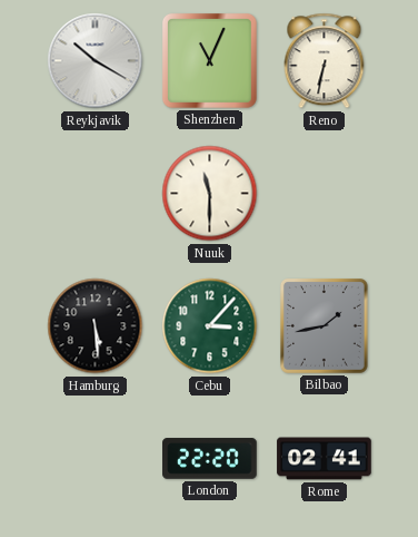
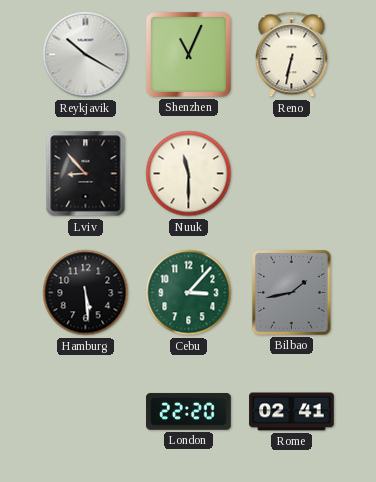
Lviv: none -> 8:53 (86, 174)
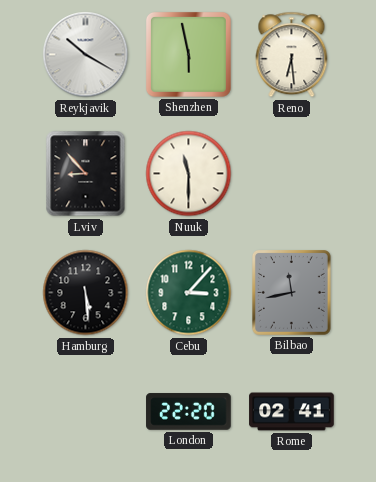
Shenzhen: 11:04 -> 5:58 (188, 54)
Reno: 6:32 -> 6:29 (292, 55)
Bilbao: 1:43 -> 11:43 (292, 293)
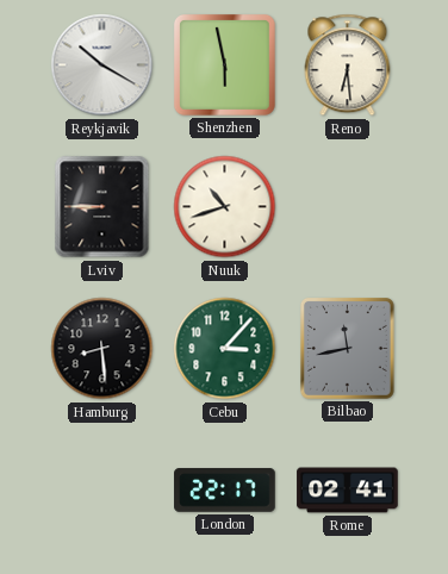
Lviv: 8:53 -> 8:45 (102, 207)
Nuuk: 11:30 -> 10:42 (225, 207)
Hamburg: 5:29 -> 8:29 (102, 349)
London: 22:20 -> 22:17 (225, 491)
